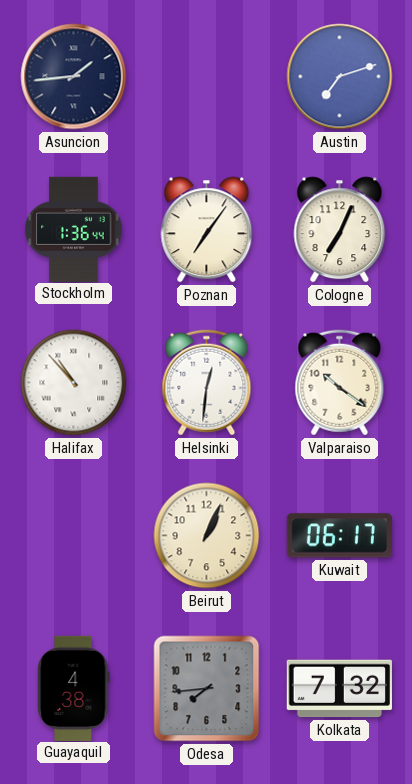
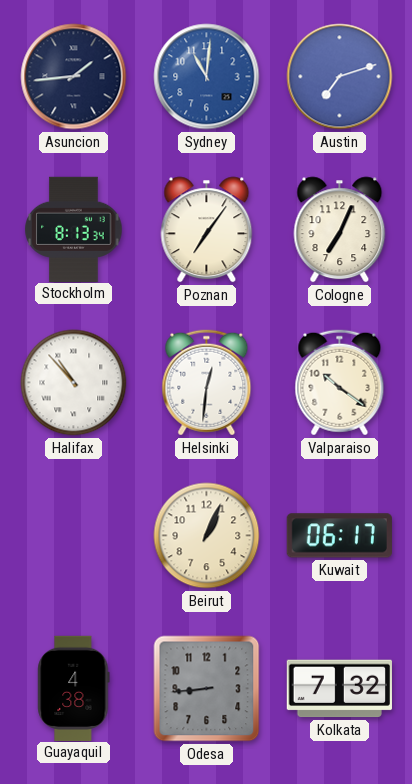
Sydney: none -> 11:01 (207, 77)
Stockholm: 1:36 -> 8:13 (74, 229)
Odesa: 7:44 -> 8:44 (207, 689)
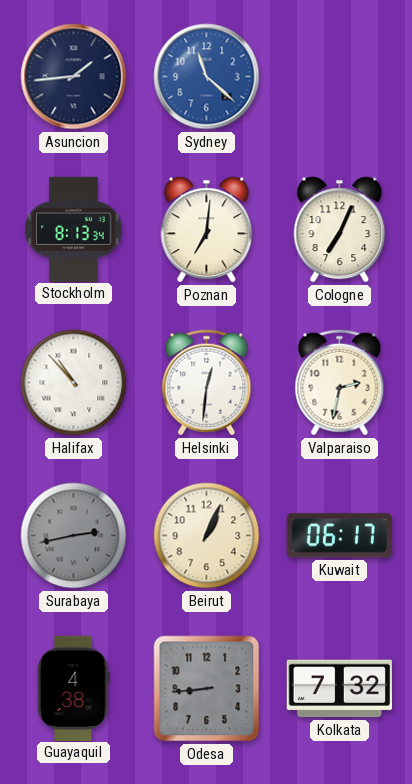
Sydney: 11:01 -> 11:22 (207, 77)
Austin: 7:12 -> none (340, 77)
Poznan: 7:06 -> 7:01 (207, 230)
Valparaiso: 10:21 -> 2:32 (340, 383)
Surabaya: none -> 2:43 (74, 536)
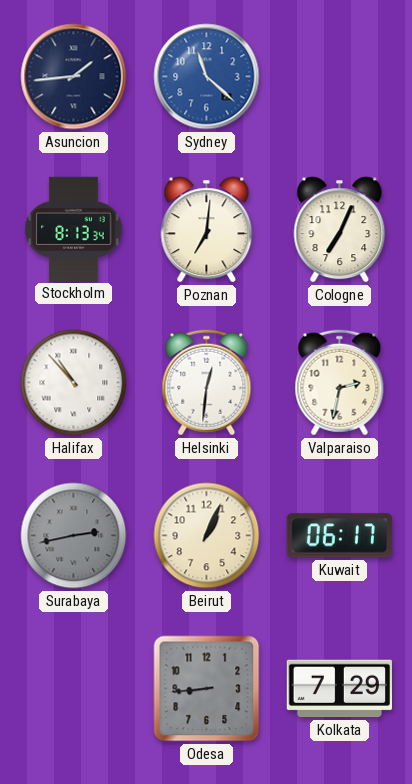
Guayaquil: 4:38 -> none (74, 688)
Kolkata: 7:32 -> 7:29 (339, 689)
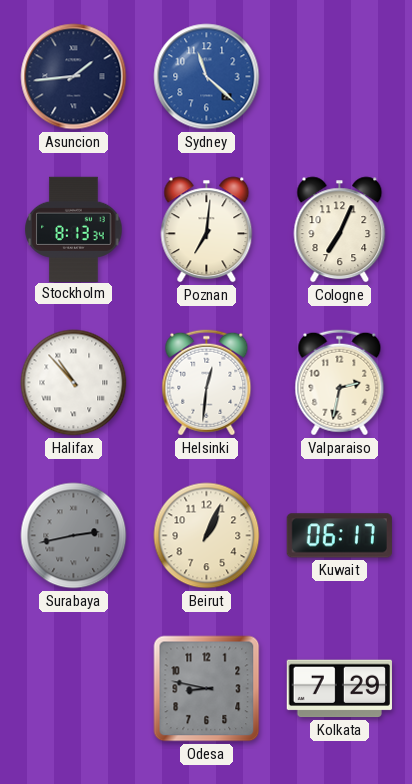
Odesa: 8:44 -> 8:47 (207, 689)
